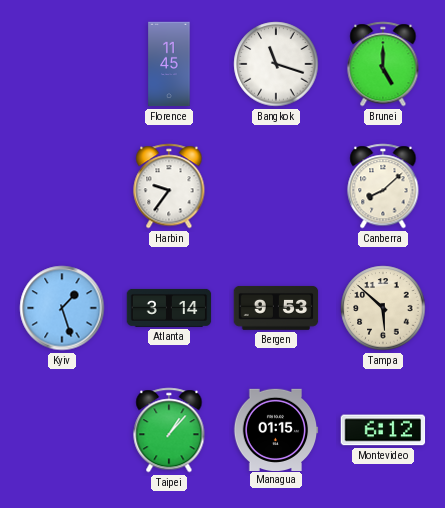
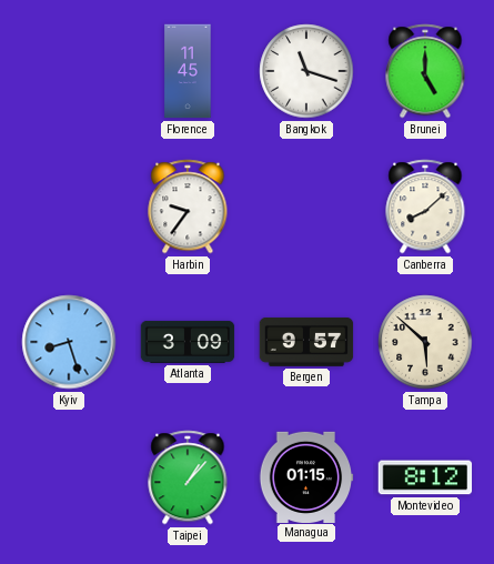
Kyiv: 1:27 -> 8:27 (69, 342)
Atlanta: 3:14 -> 3:09 (188, 342)
Bergen: 9:53 -> 9:57 (306, 342)
Montevideo: 6:12 -> 8:12 (425, 477)
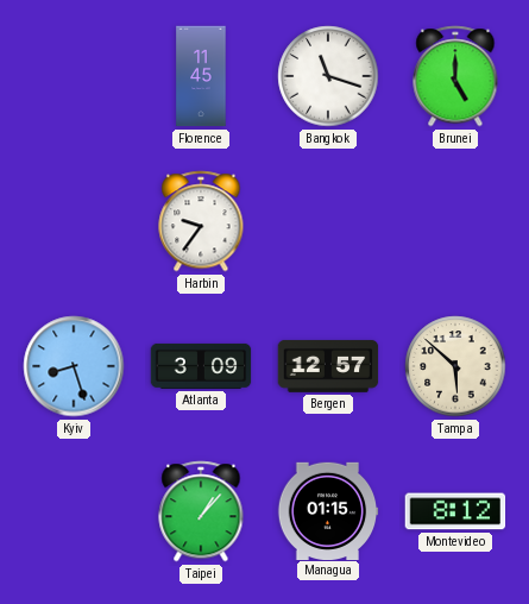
Canberra: 8:08 -> none (425, 207)
Bergen: 9:57 -> 12:57 (328, 366)
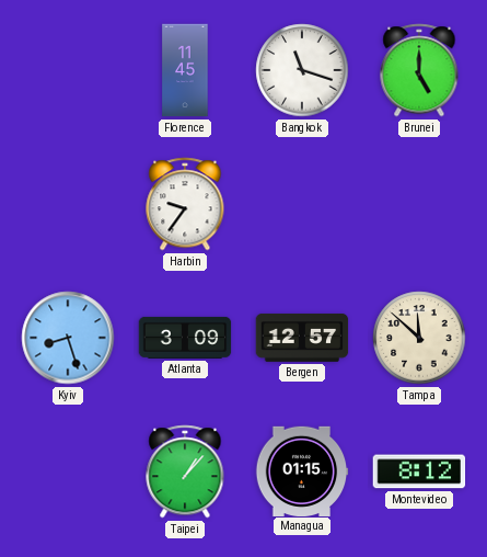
Tampa: 5:52 -> 11:52 (419, 338)
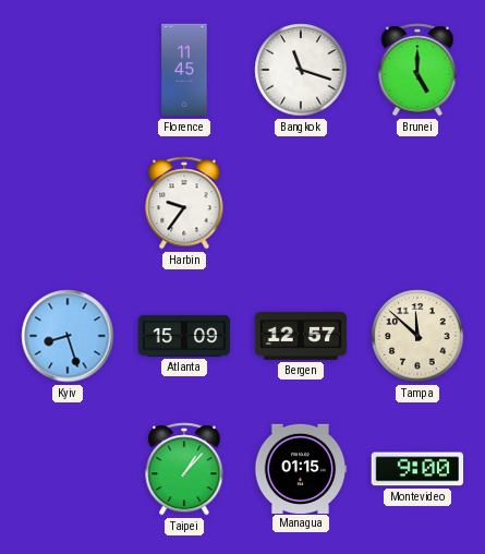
Atlanta: 3:09 -> 15:09 (184, 336)
Montevideo: 8:12 -> 9:00 (417, 469)
